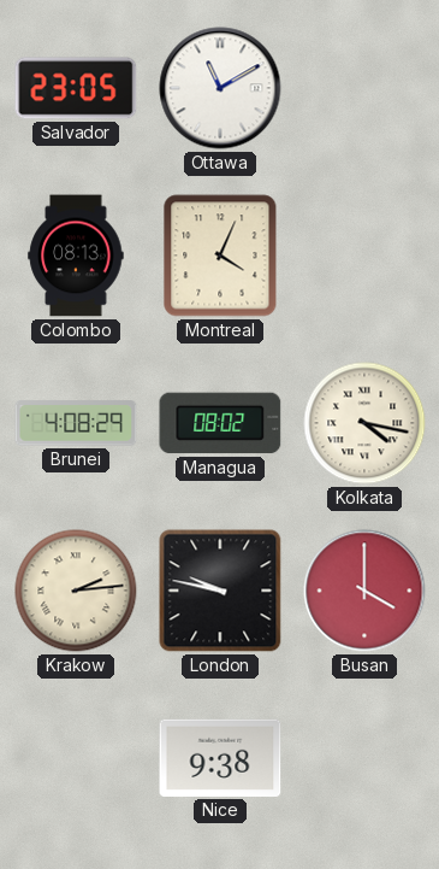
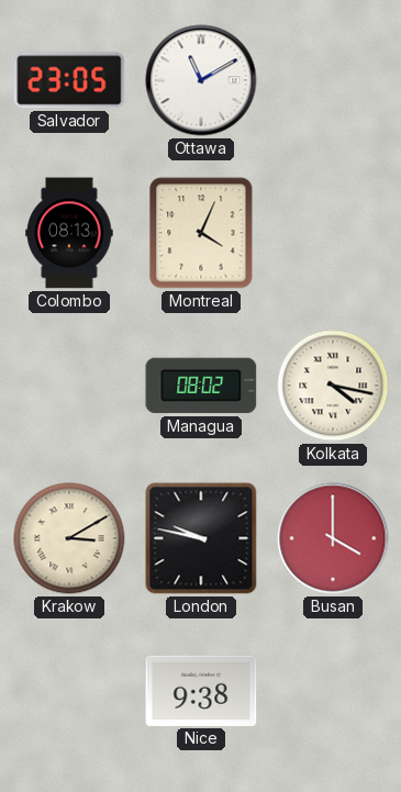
Brunei: 4:08 -> none (76, 423)
Krakow: 2:14 -> 3:10 (69, 538)
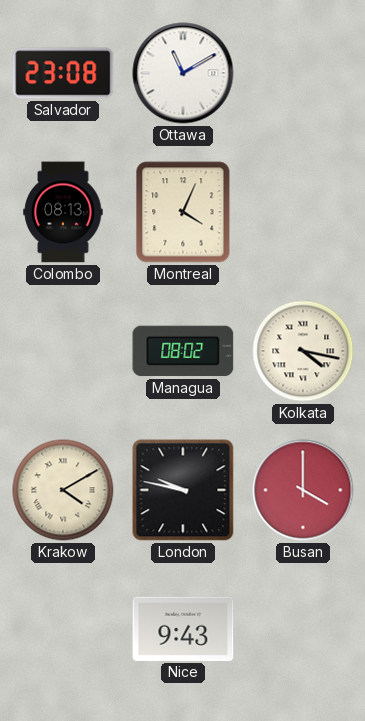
Salvador: 23:05 -> 23:08 (63, 73)
Krakow: 3:10 -> 4:10 (63, 490)
Nice: 9:38 -> 9:43 (183, 629)
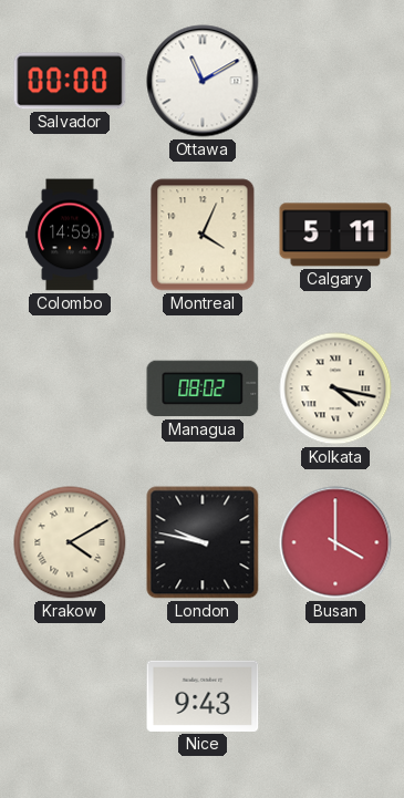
Salvador: 23:08 -> 00:00 (70, 81)
Colombo: 08:13 -> 14:59 (70, 235)
Calgary: none -> 5:11 (335, 235)
